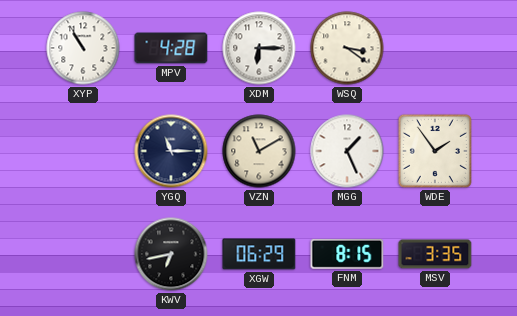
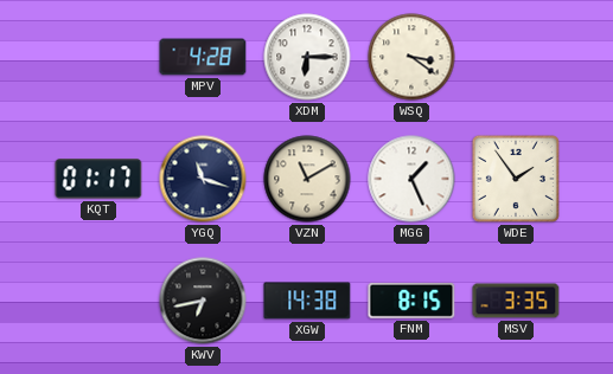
XYP: 10:55 -> none (83, 48)
KQT: none -> 01:17 (98, 179)
YGQ: 11:15 -> 11:18 (203, 179)
XGW: 06:29 -> 14:38 (307, 301)
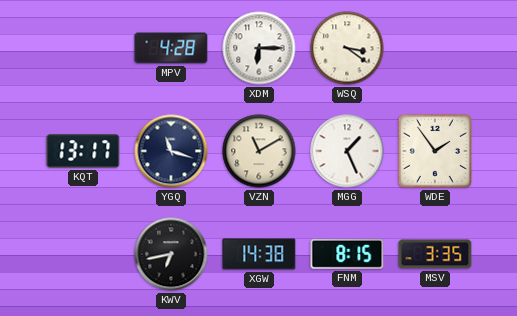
KQT: 01:17 -> 13:17 (83, 151)
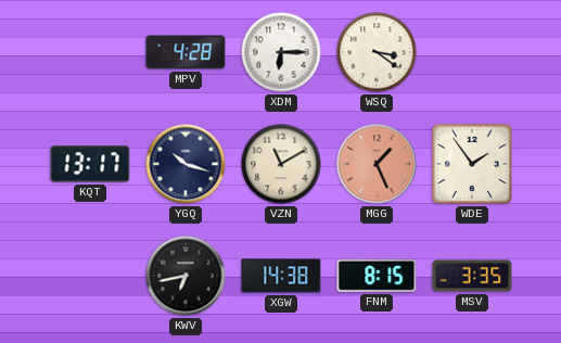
YGQ: 11:18 -> 10:18 (186, 164)
MGG dial: white -> salmon (377, 164)
